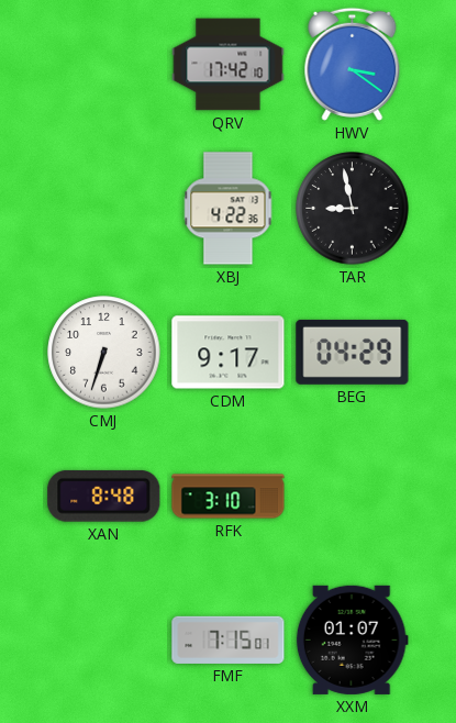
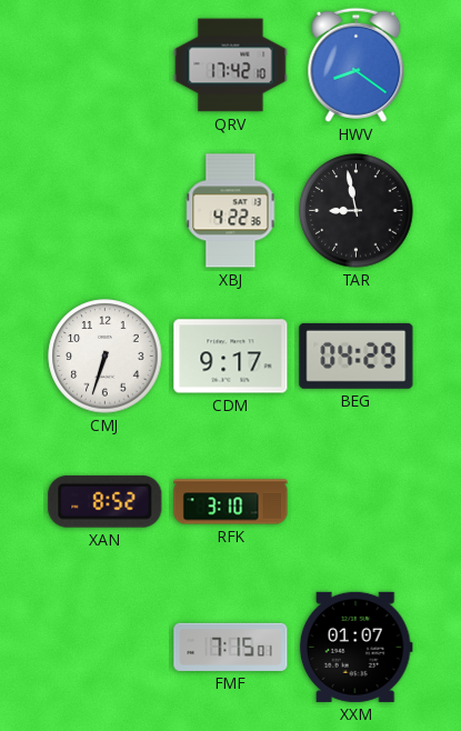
HWV: 3:21 -> 8:21 (357, 64)
XAN: 8:48 -> 8:52 (106, 501)
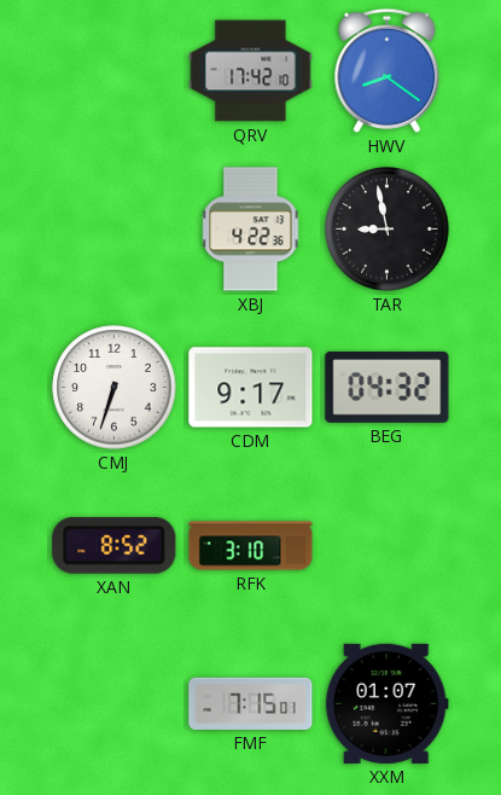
BEG: 04:29 -> 04:32 (388, 387)
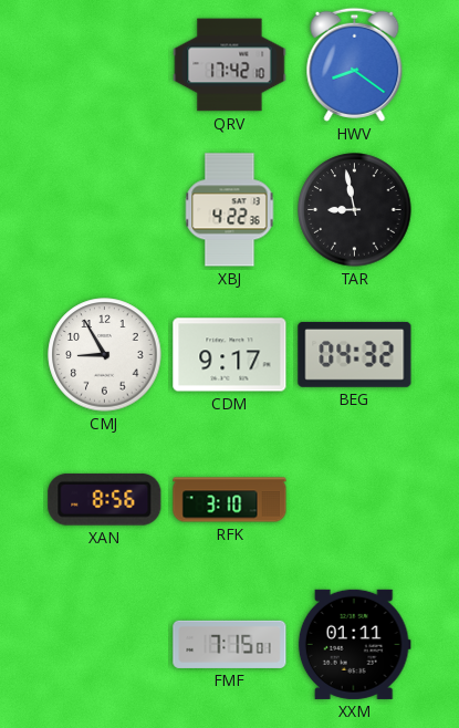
CMJ: 6:33 -> 8:55 (105, 355)
XAN: 8:52 -> 8:56 (105, 499)
XXM: 01:07 -> 01:11 (354, 644)
